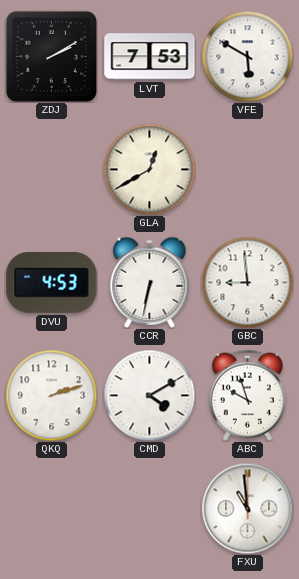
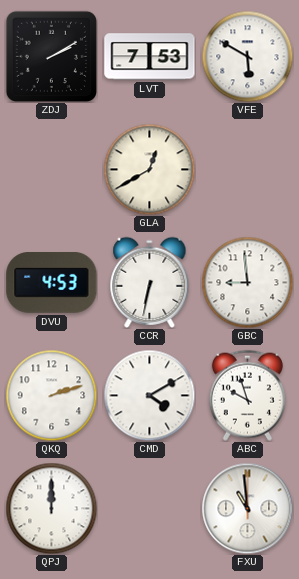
QPJ: none -> 12:00 (51, 508)
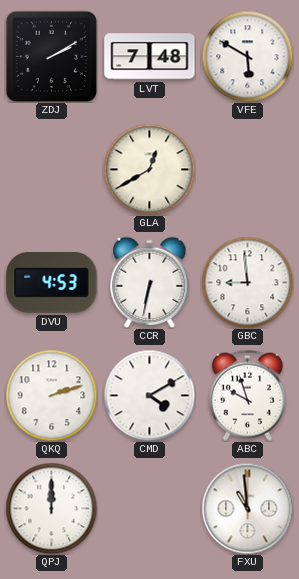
LVT: 7:53 -> 7:48 (150, 57)
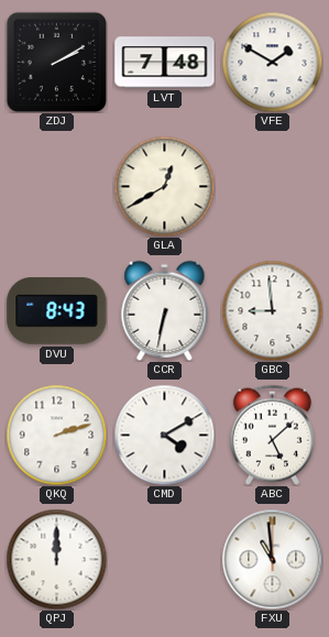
VFE: 5:50 -> 1:50 (272, 62)
DVU: 4:53 -> 8:43 (57, 311)
ABC: 9:57 -> 5:08 (272, 435)
